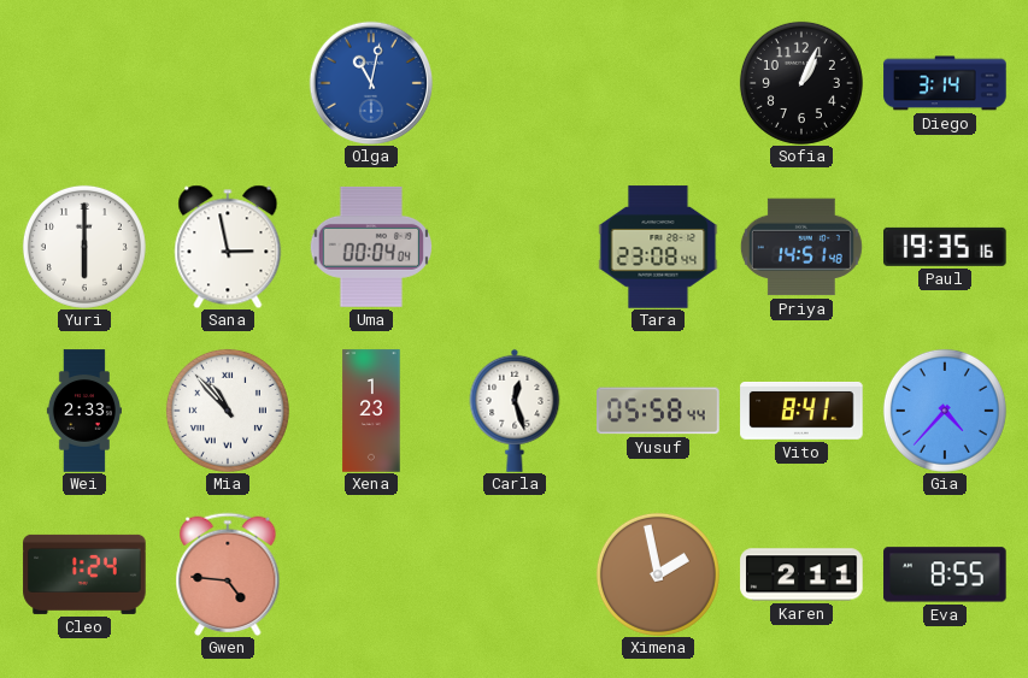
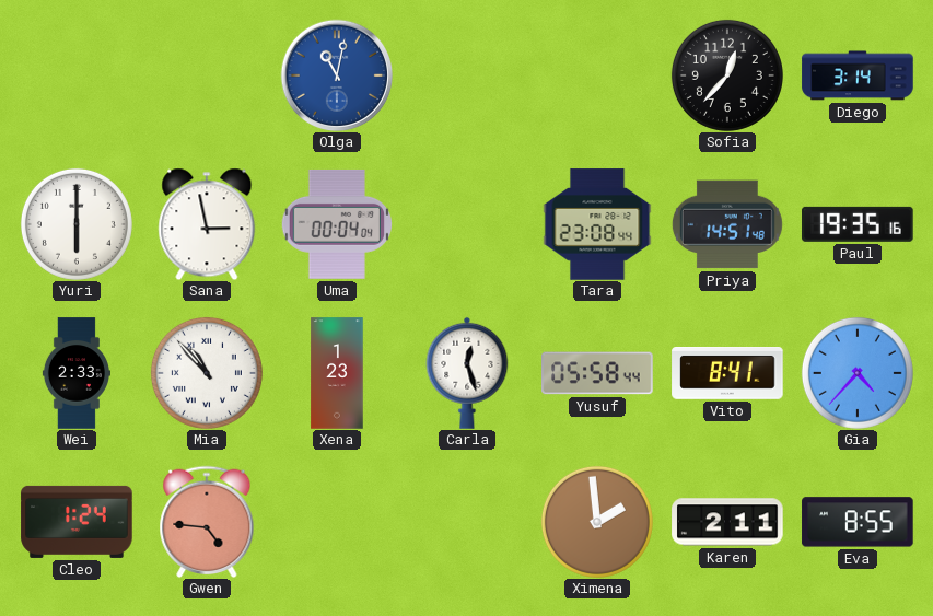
Sofia: 1:04 -> 12:37 (727, 75)
Ximena: 1:58 -> 1:59 (597, 522)
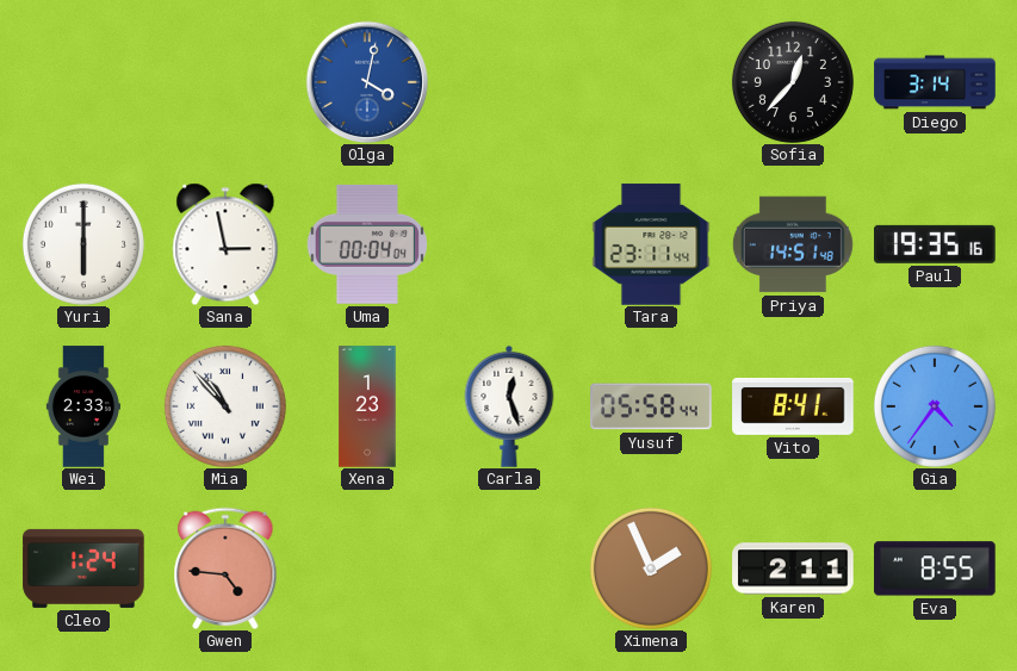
Olga: 11:02 -> 4:02 (367, 82)
Tara: 23:08 -> 23:11 (651, 244)
Gia: 4:37 -> 4:36 (935, 406)
Ximena: 1:59 -> 1:56 (651, 569)
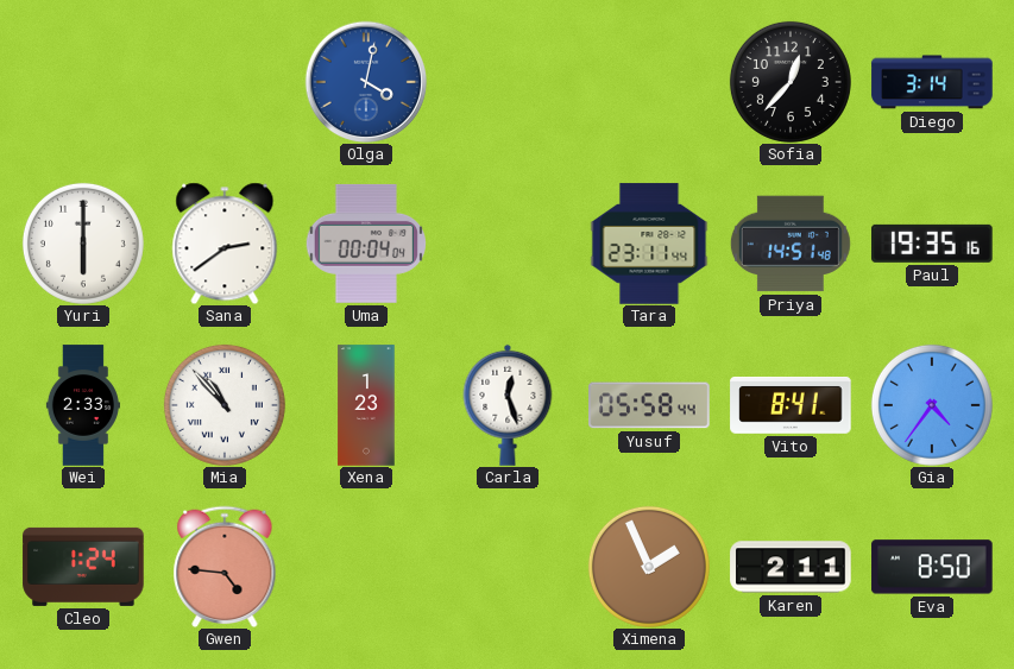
Sana: 2:58 -> 2:39 (225, 244)
Eva: 8:55 -> 8:50 (932, 567)
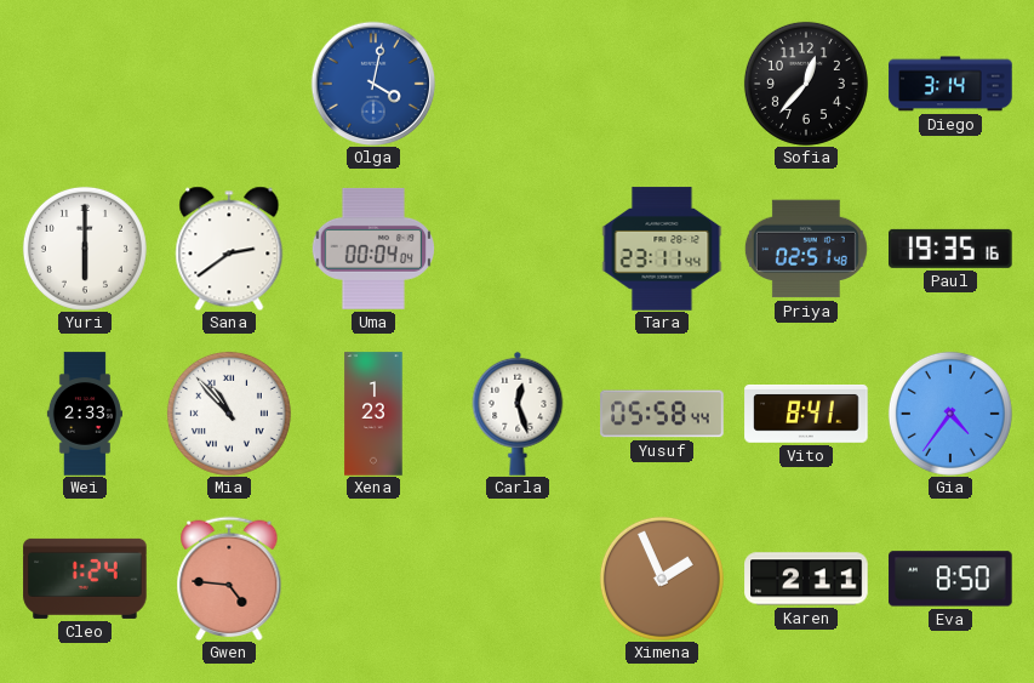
Priya: 14:51 -> 02:51 (806, 249)
